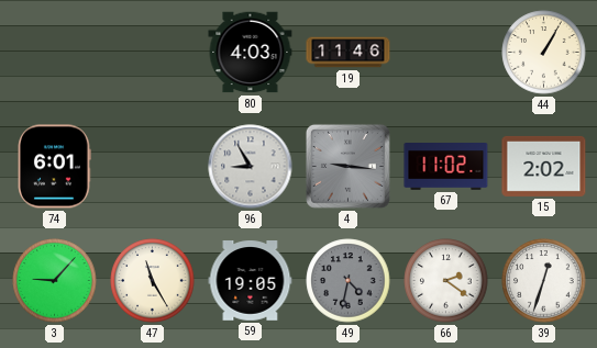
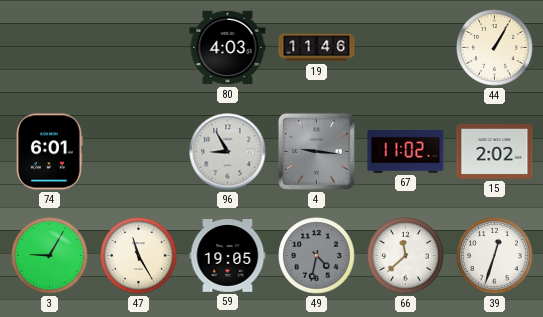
3: 9:07 -> 9:05 (50, 256)
66: 2:21 -> 11:38 (406, 256)
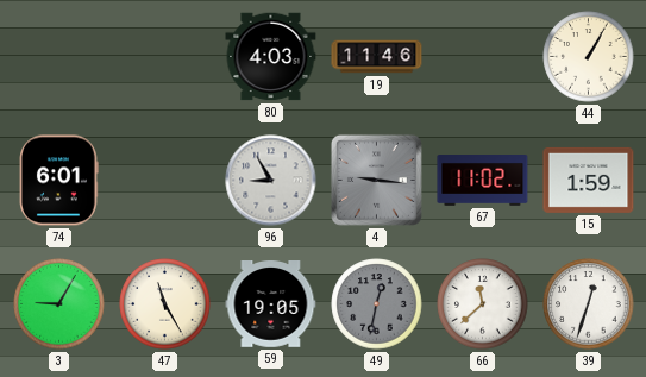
15: 2:02 -> 1:59 (589, 180)
49: 4:32 -> 12:32 (377, 304)
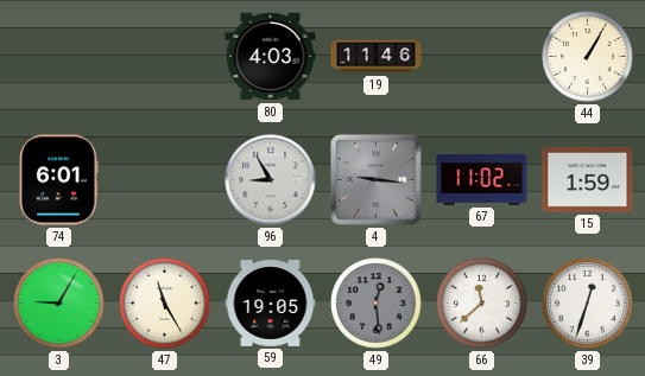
49: 12:32 -> 12:29 (377, 304)
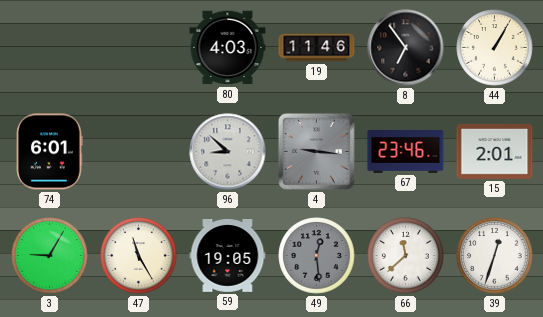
8: none -> 6:54 (406, 48)
96: 8:55 -> 8:52 (228, 152)
67: 11:02 -> 23:46 (406, 152)
15: 1:59 -> 2:01 (495, 151)
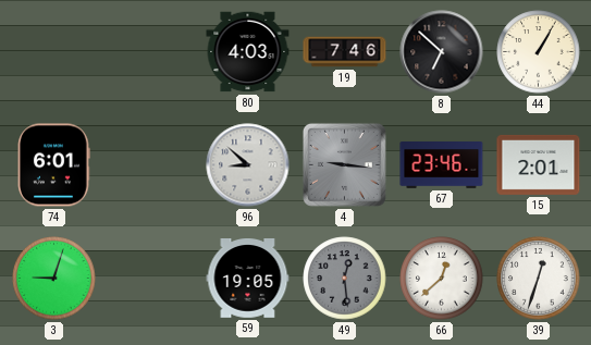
19: 11:46 -> 7:46 (345, 52)
8: 6:54 -> 6:52 (442, 52)
3: 9:05 -> 9:03 (54, 279)
47: 11:25 -> none (139, 256)
66: 11:38 -> 12:38 (442, 279)
